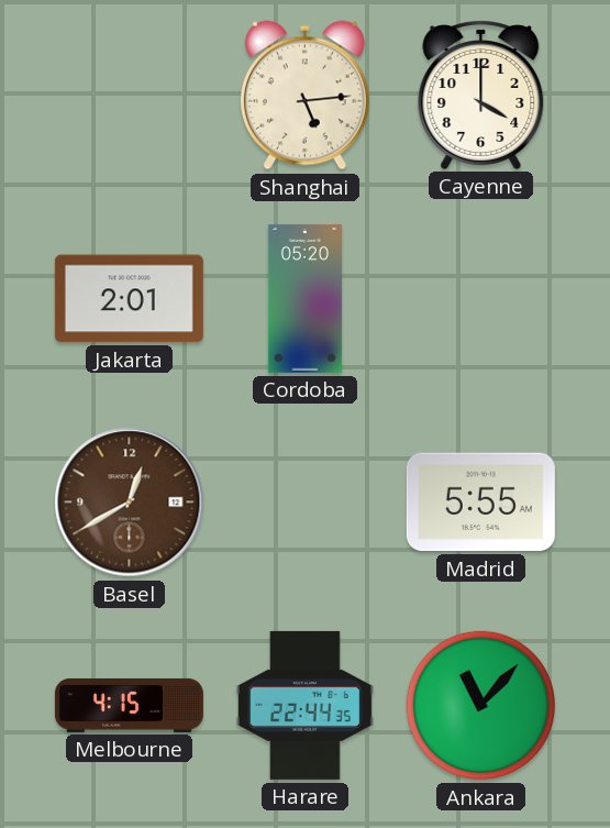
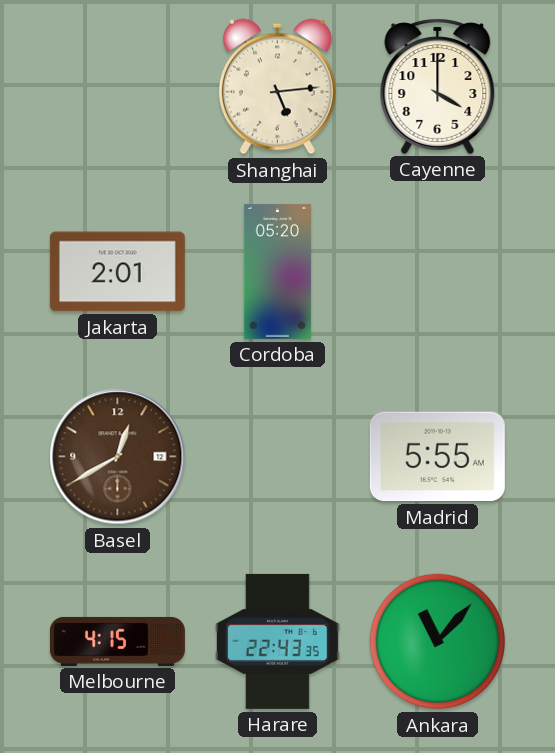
Harare: 22:44 -> 22:43 (277, 641)
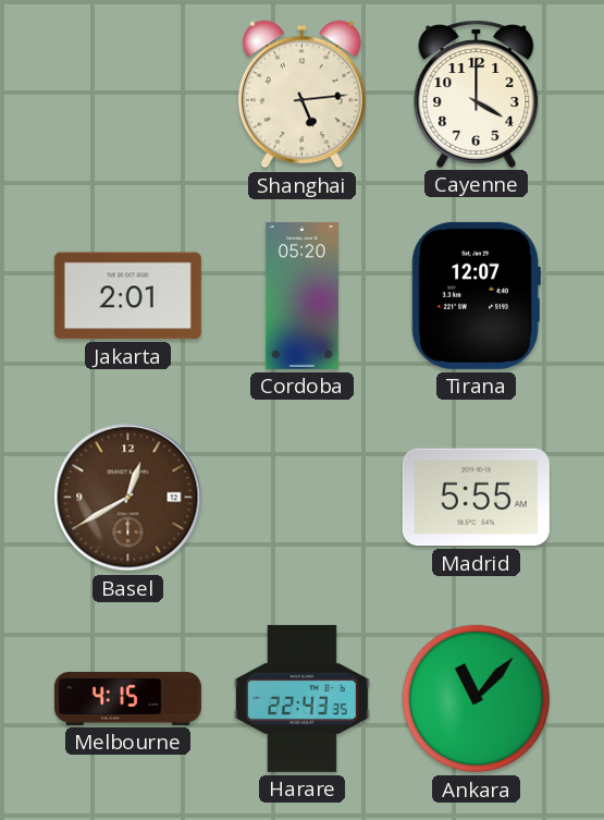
Tirana: none -> 12:07 (476, 295)
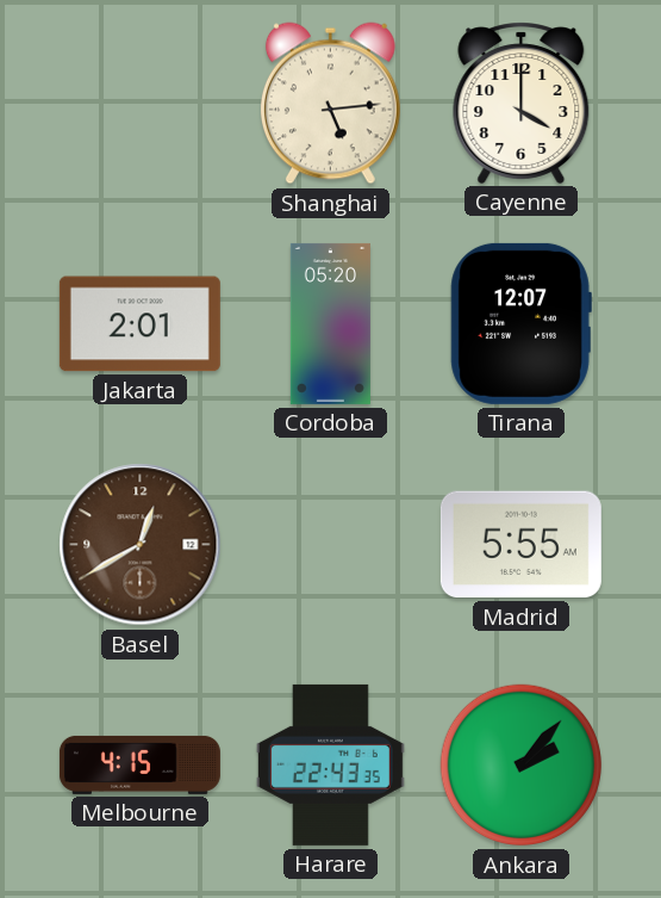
Ankara: 11:07 -> 2:07 (522, 766)
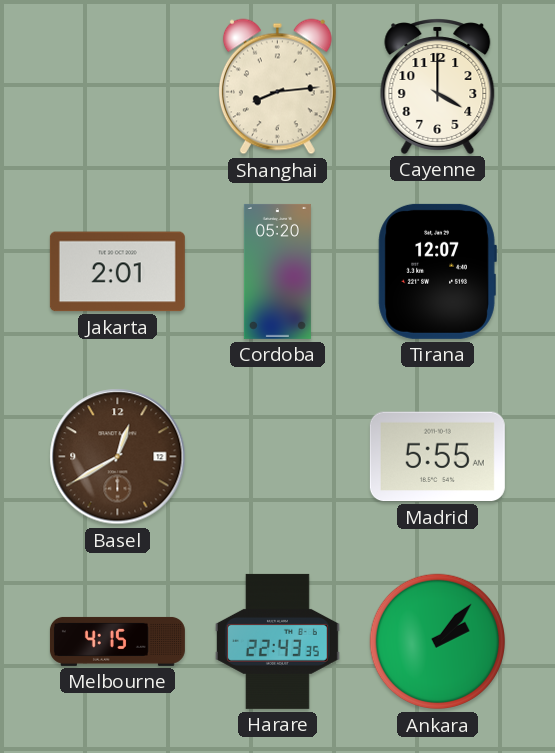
Shanghai: 5:14 -> 8:14 (277, 87)
